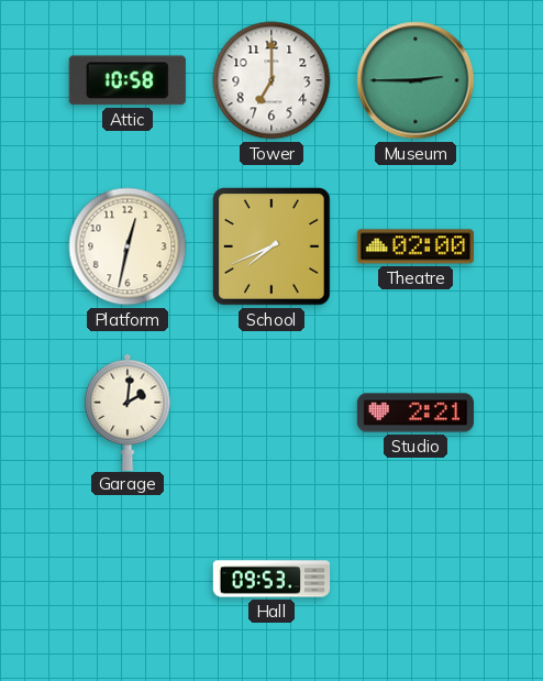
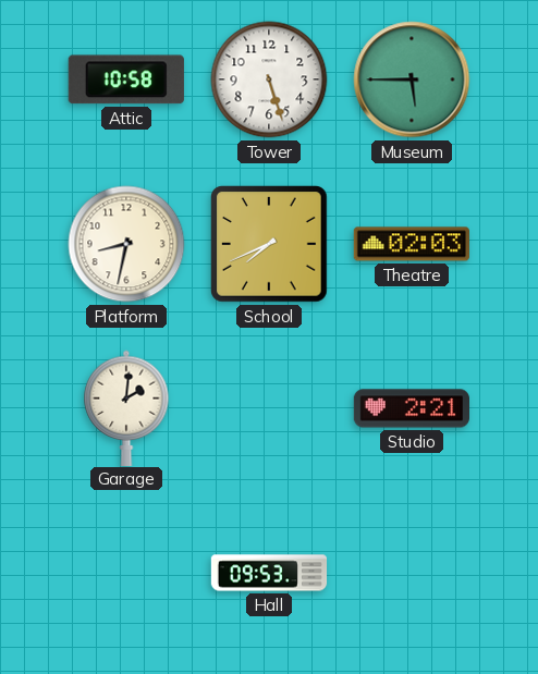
Tower: 7:00 -> 5:27 (269, 79)
Museum: 2:45 -> 5:45 (412, 79)
Platform: 12:32 -> 8:32 (126, 244)
Theatre: 02:00 -> 02:03 (412, 244)
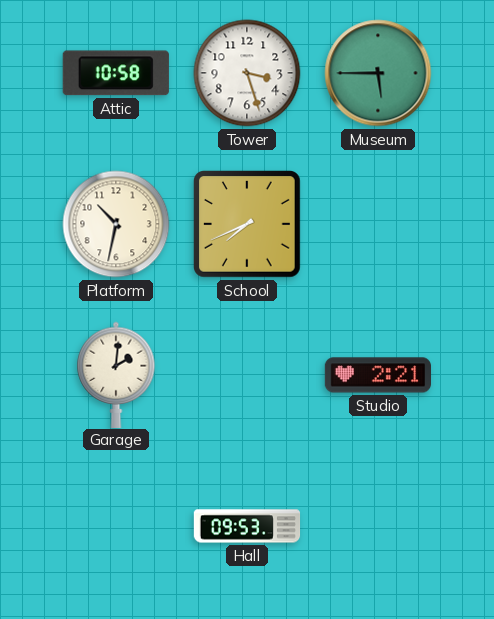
Tower: 5:27 -> 3:27 (247, 73)
Platform: 8:32 -> 10:32 (116, 224)
Theatre: 02:03 -> none (412, 244)
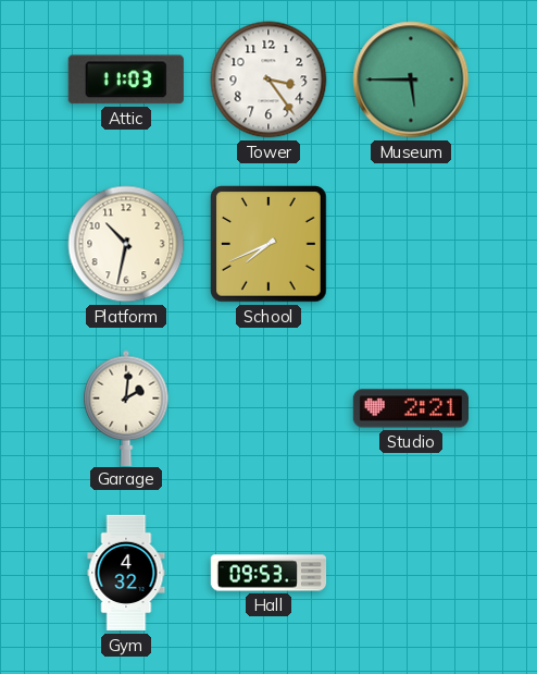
Attic: 10:58 -> 11:03 (126, 79)
Tower: 3:27 -> 3:24 (268, 79)
Gym: none -> 4:32 (126, 573)
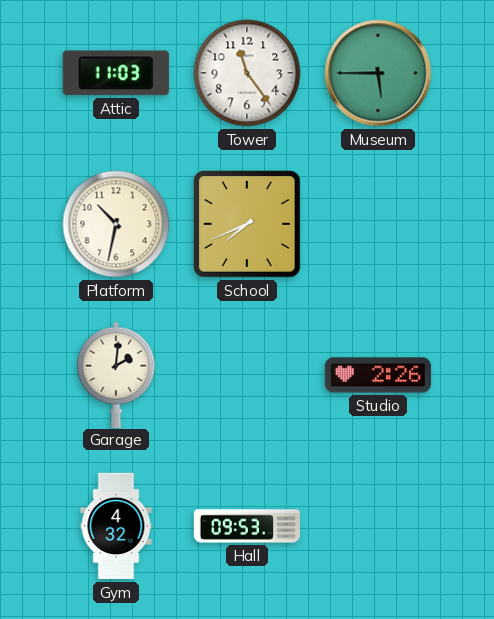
Tower: 3:24 -> 11:24 (247, 73)
Studio: 2:21 -> 2:26 (377, 375)
